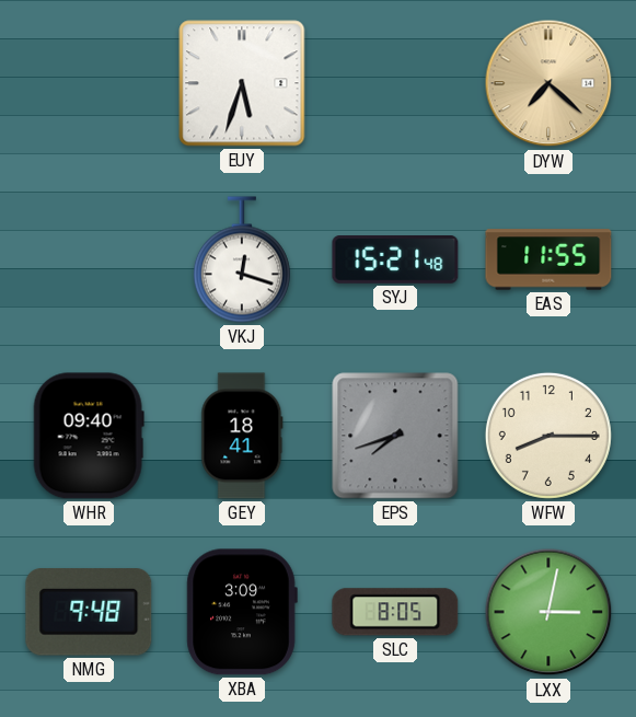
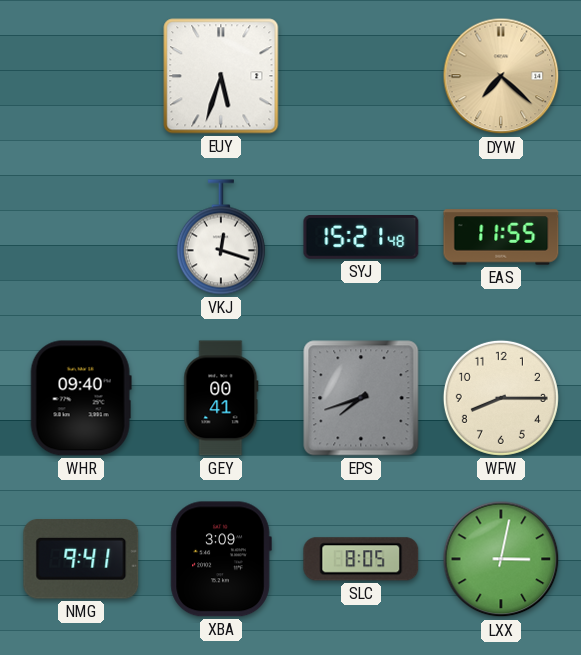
GEY: 18:41 -> 00:41 (221, 398)
NMG: 9:48 -> 9:41 (81, 559)
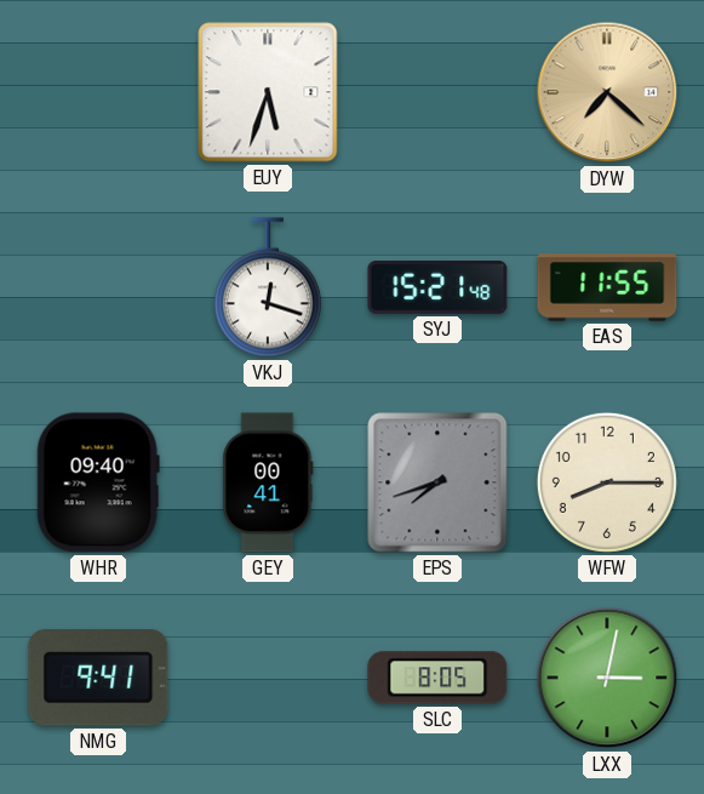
XBA: 3:09 -> none (221, 559)
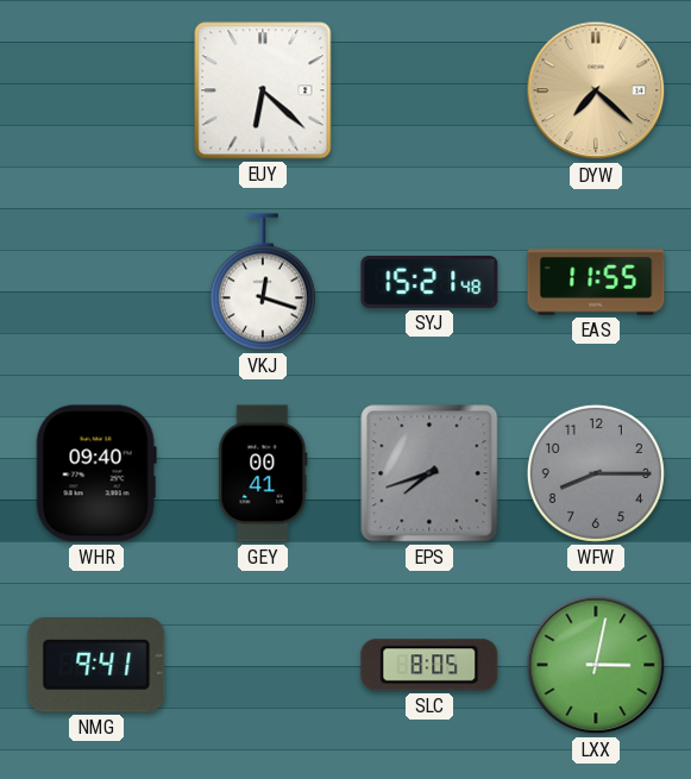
EUY: 5:33 -> 6:22 (263, 90)
WFW dial: cream -> grey (596, 473)
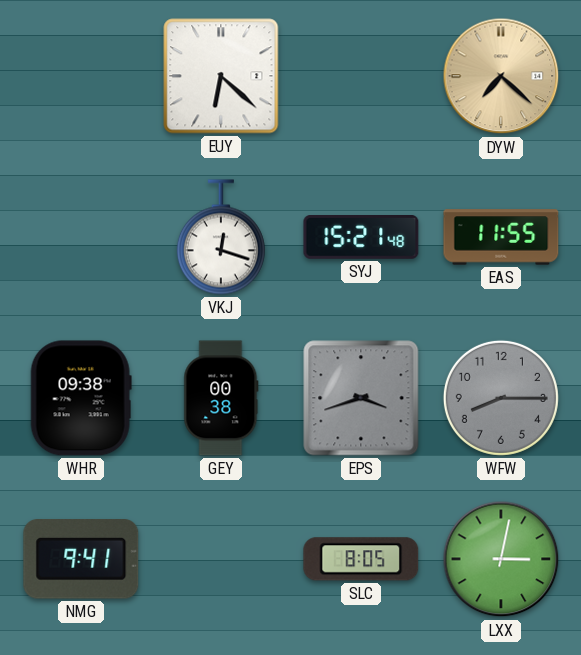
WHR: 09:40 -> 09:38 (81, 398)
GEY: 00:41 -> 00:38 (221, 398)
EPS: 7:42 -> 3:42 (361, 398)
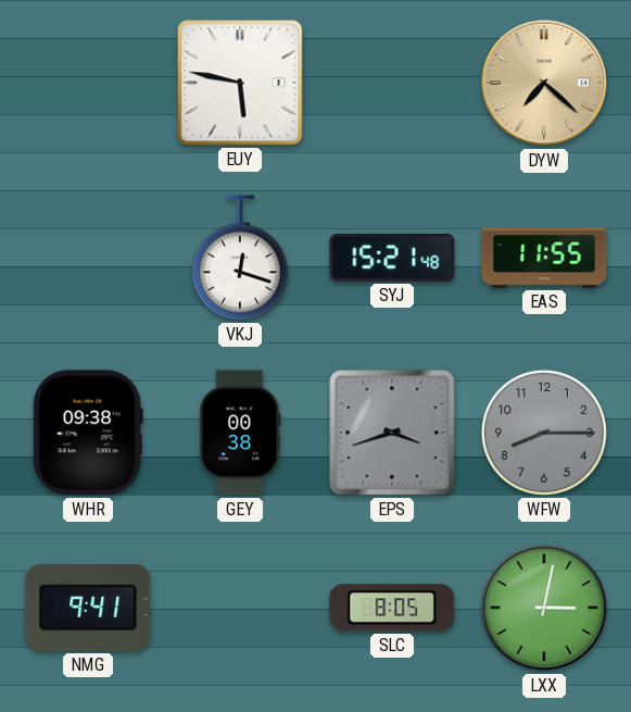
EUY: 6:22 -> 5:47 (240, 83)
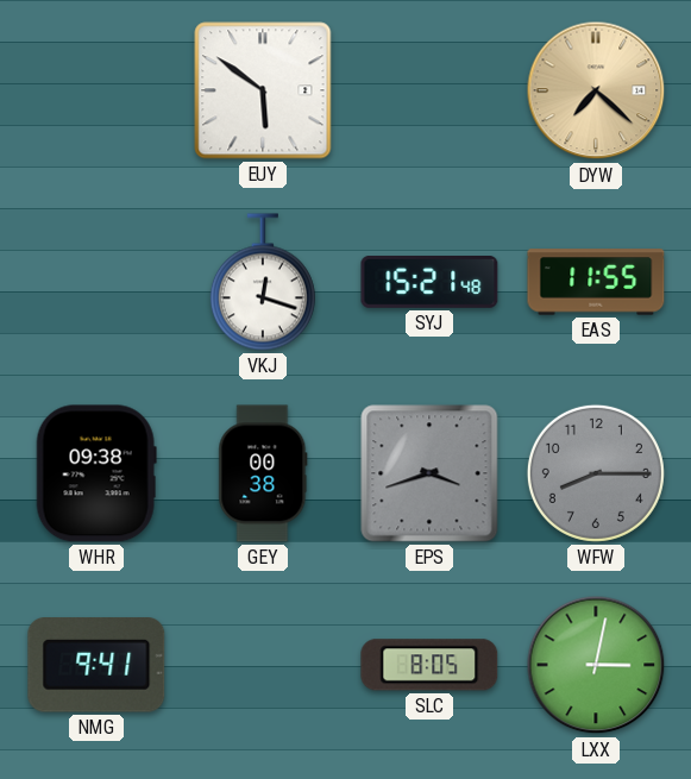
EUY: 5:47 -> 5:51 (263, 90)
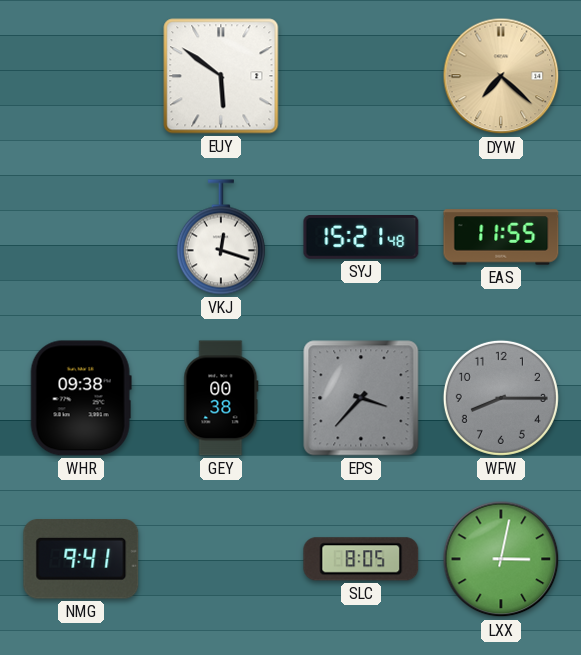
EPS: 3:42 -> 3:37 (361, 398)
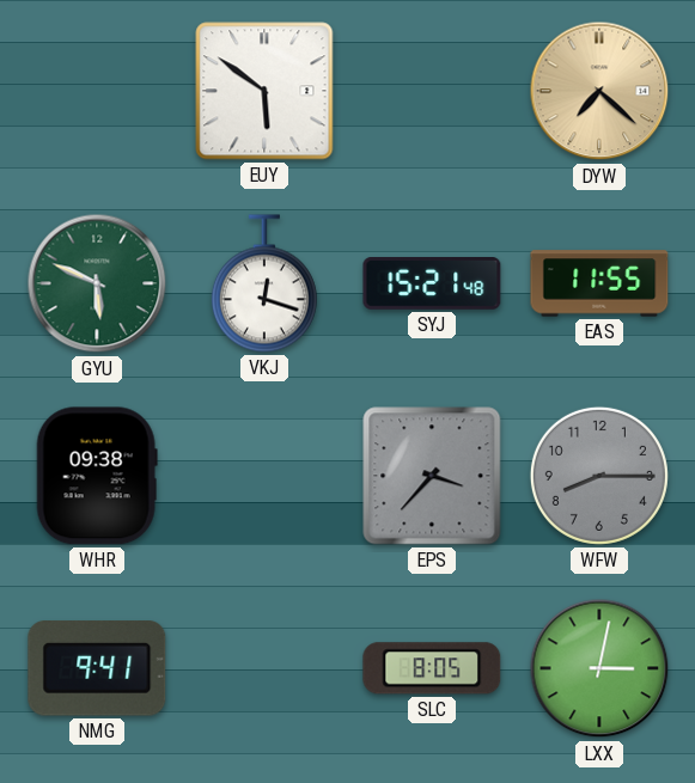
GYU: none -> 5:49 (97, 283)
GEY: 00:38 -> none (221, 398)
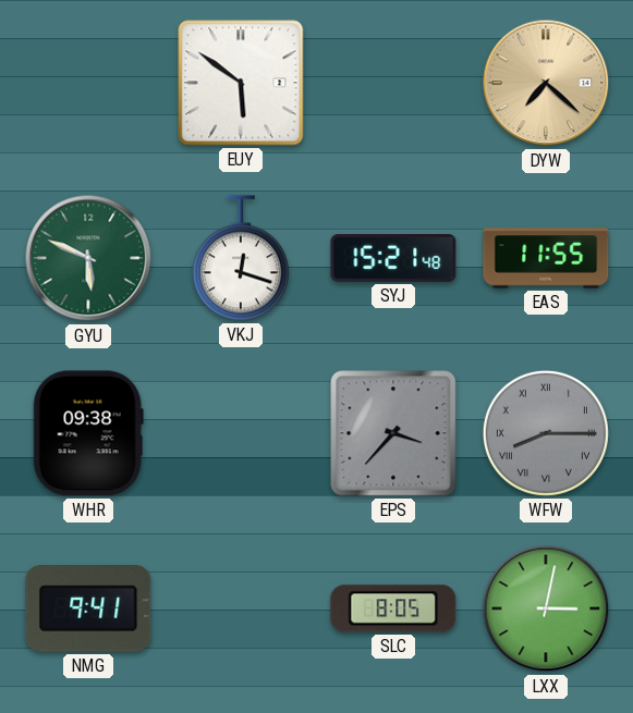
WFW numerals: Arabic -> Roman (546, 433)
